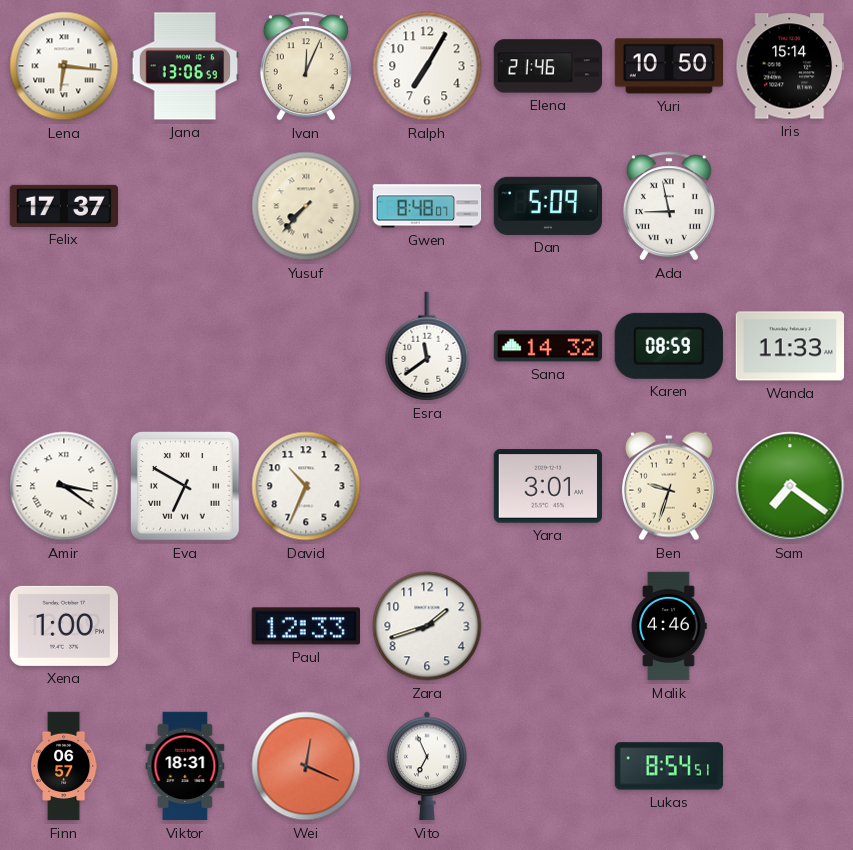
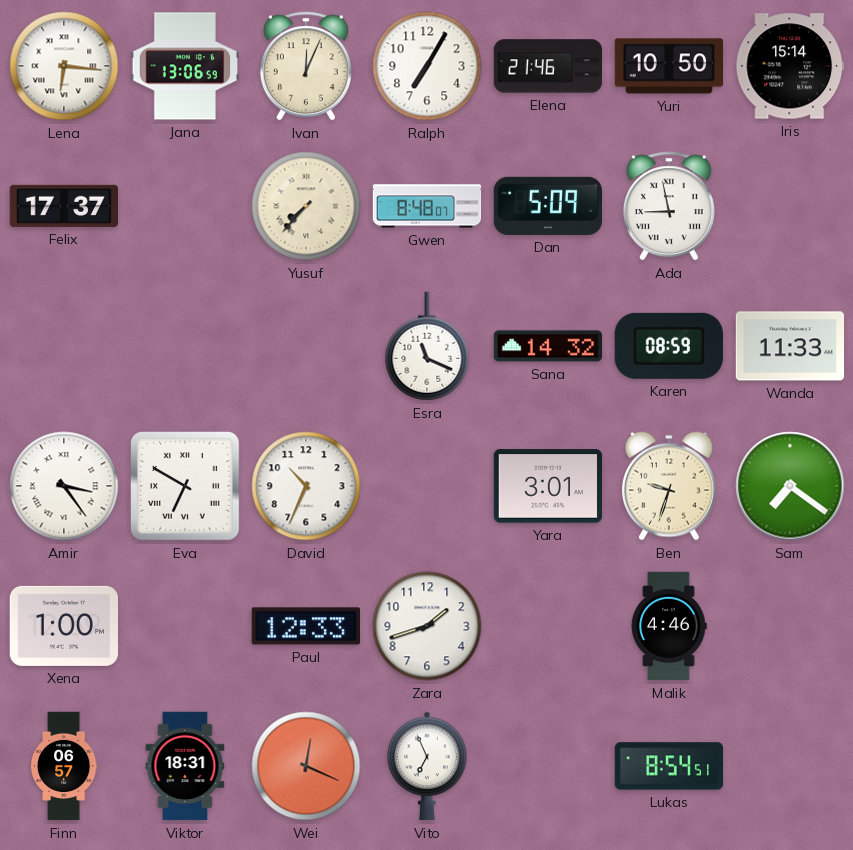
Esra: 11:39 -> 11:19 (427, 346)
Amir: 3:21 -> 3:24 (64, 486)
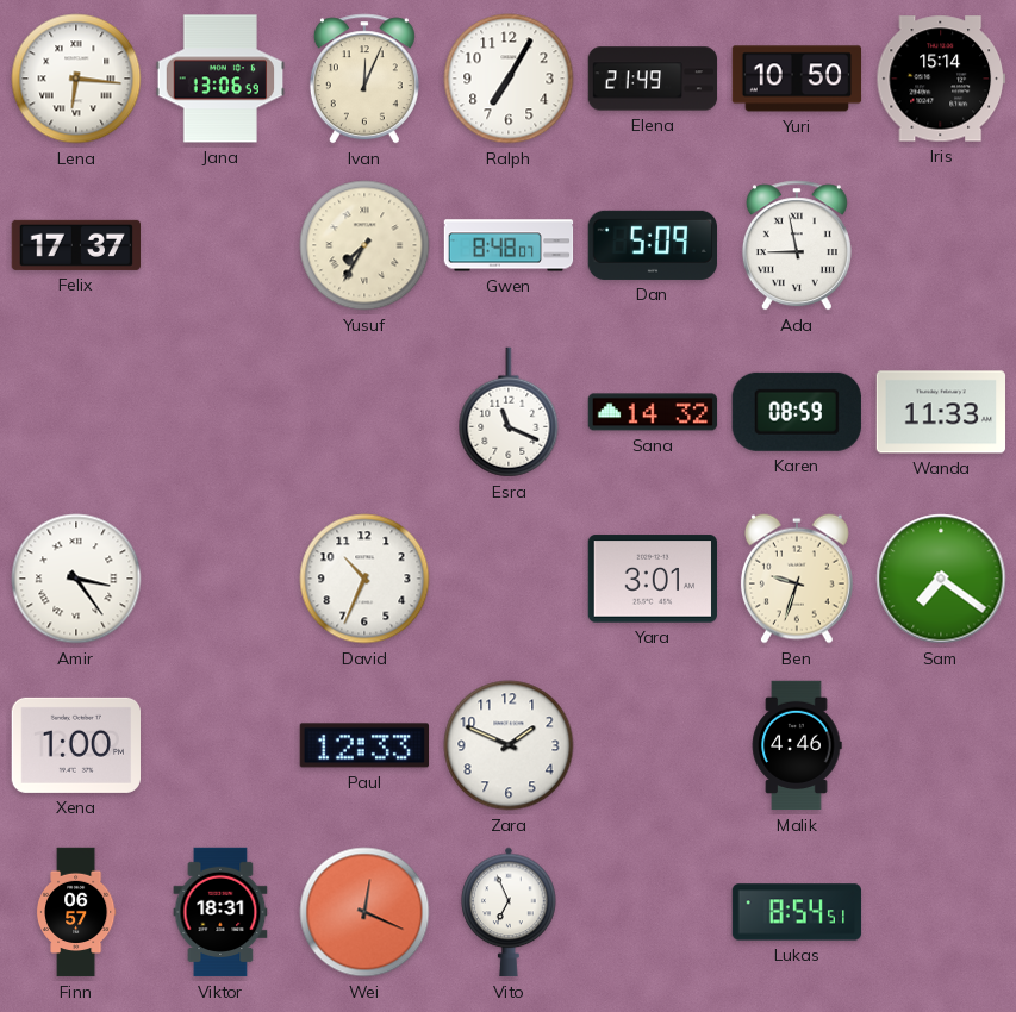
Elena: 21:46 -> 21:49 (653, 79)
Yusuf: 7:37 -> 7:35 (364, 245)
Eva: 6:50 -> none (186, 487)
Zara: 1:42 -> 1:49 (509, 745)
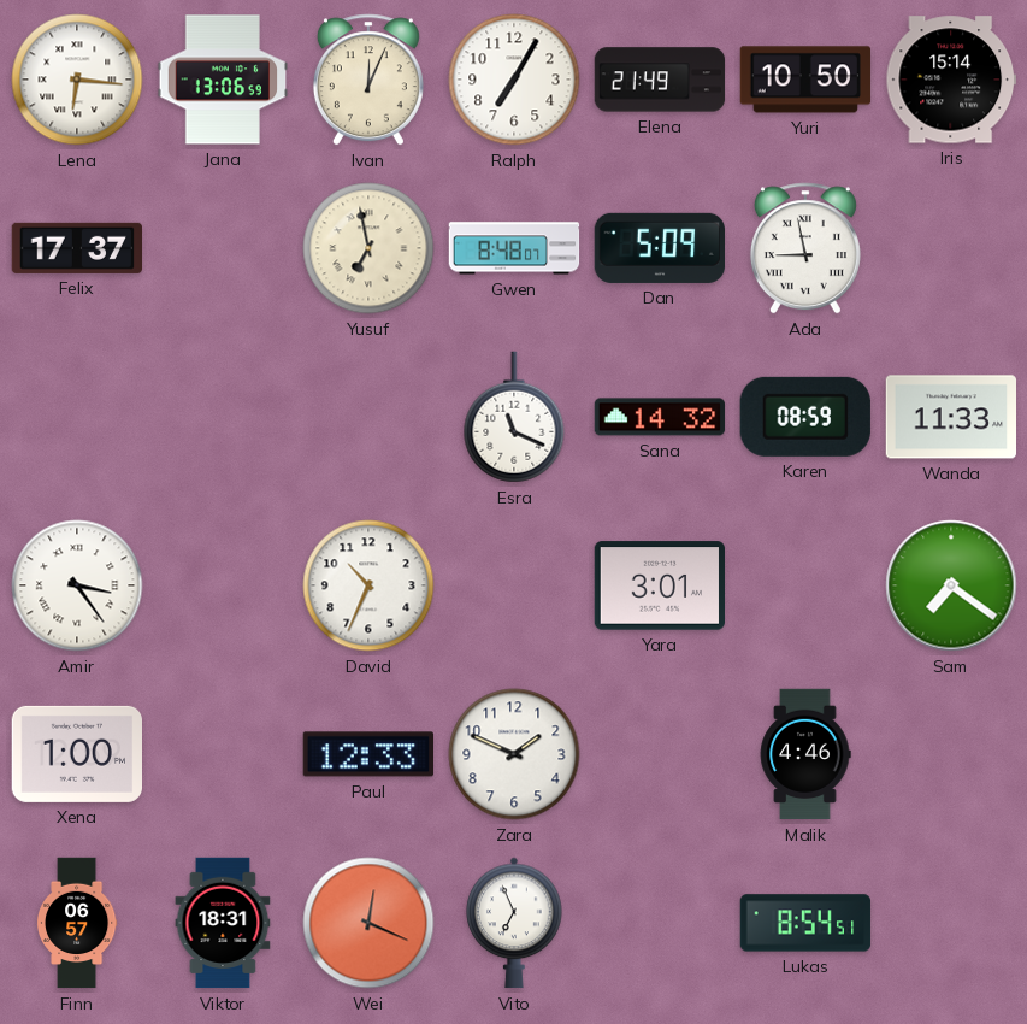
Yusuf: 7:35 -> 6:58 (368, 248)
Ben: 9:33 -> none (797, 579)
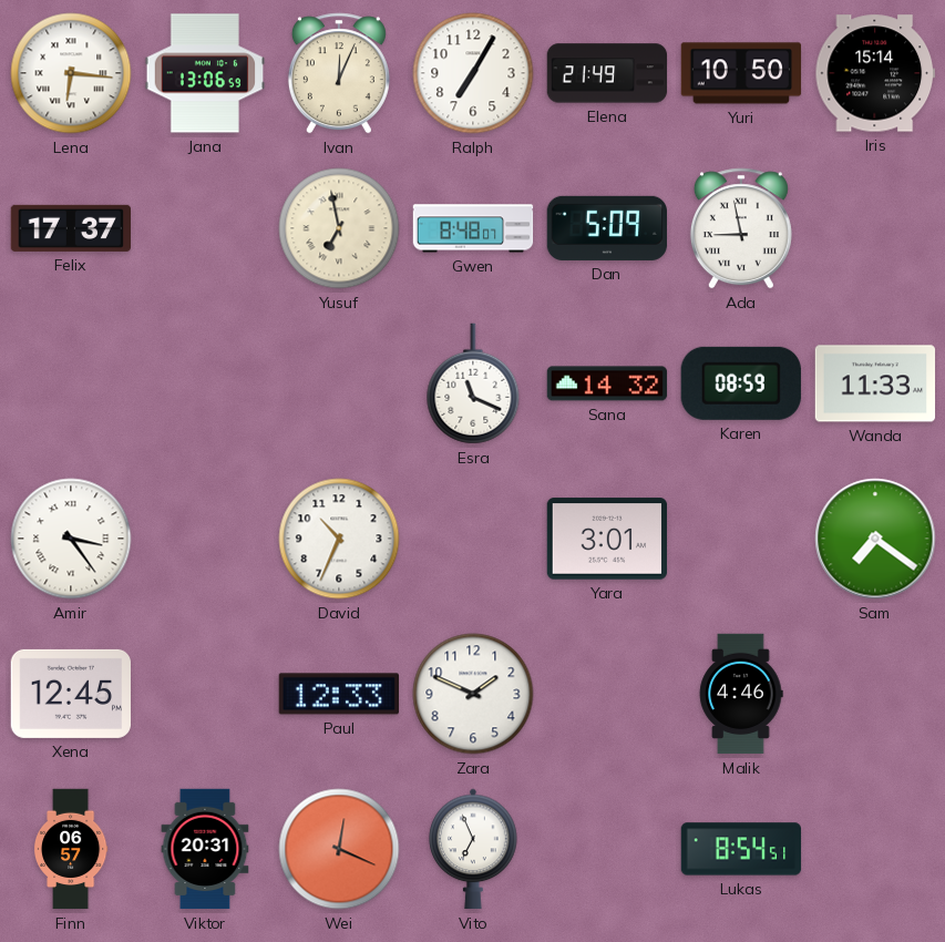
Xena: 1:00 -> 12:45 (70, 694)
Viktor: 18:31 -> 20:31 (205, 849)
